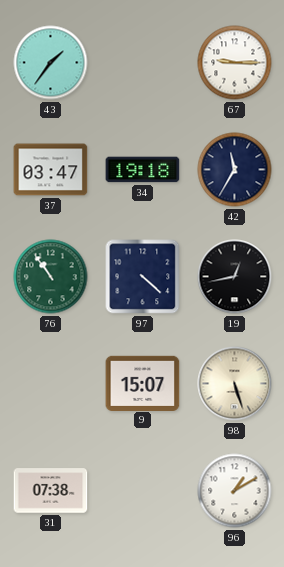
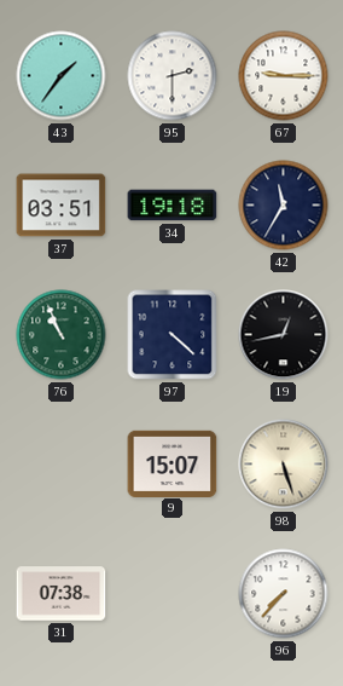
95: none -> 2:30 (173, 76)
37: 03:47 -> 03:51 (62, 206)
76: 10:54 -> 10:56 (62, 335)
96: 1:10 -> 7:37 (284, 594)
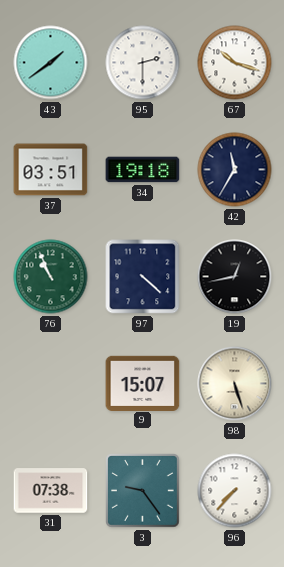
43: 1:36 -> 1:39 (51, 63)
67: 9:15 -> 10:18 (235, 63)
3: none -> 9:24 (143, 491)
